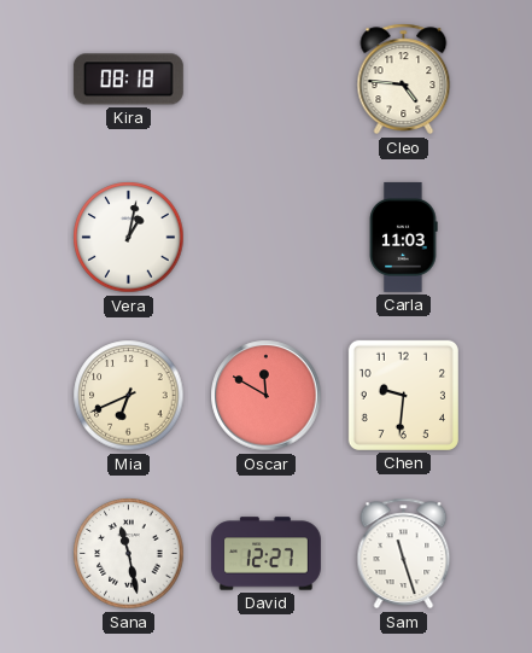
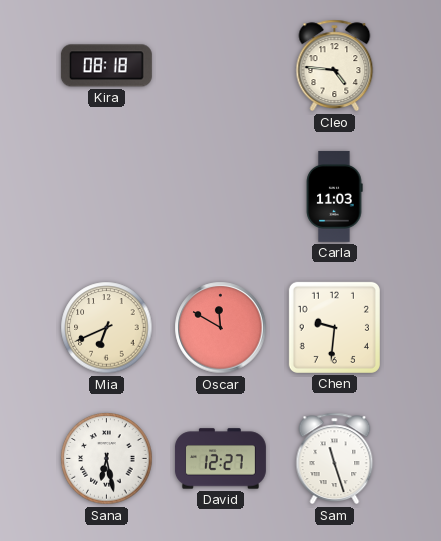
Vera: 1:02 -> none (129, 238)
Sana: 11:28 -> 6:28 (107, 459)
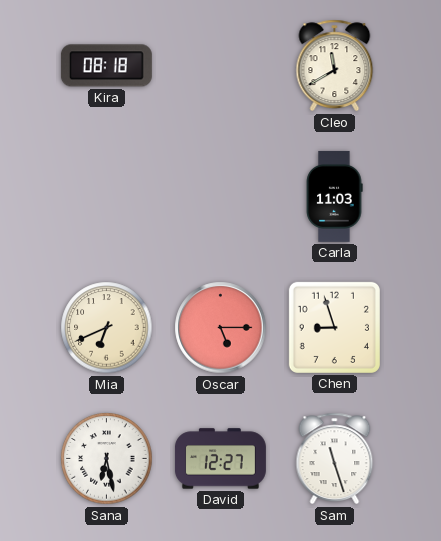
Cleo: 4:46 -> 11:40 (335, 66)
Oscar: 11:50 -> 5:15 (221, 328)
Chen: 9:31 -> 8:57 (334, 327)
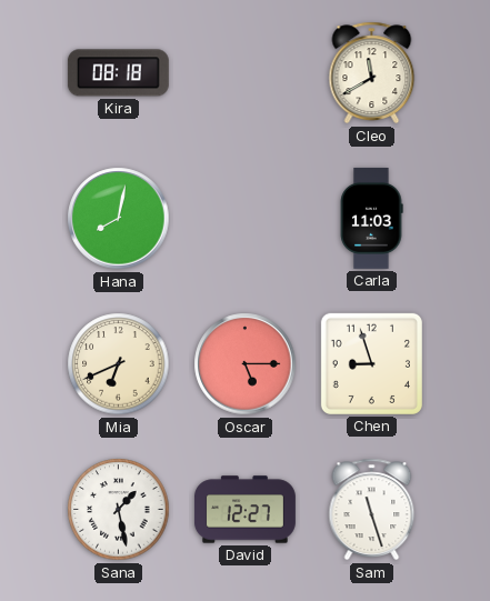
Hana: none -> 8:02 (119, 219)
Sana: 6:28 -> 1:28 (119, 510)
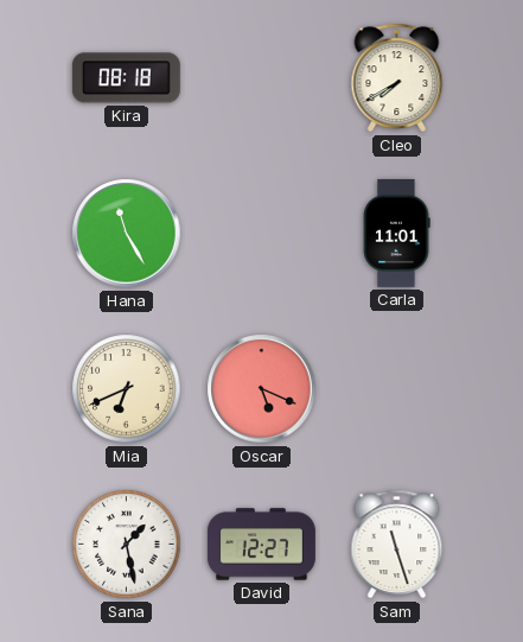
Cleo: 11:40 -> 7:40 (397, 78)
Hana: 8:02 -> 11:25 (127, 234)
Carla: 11:03 -> 11:01 (396, 233)
Oscar: 5:15 -> 5:19 (262, 389)
Chen: 8:57 -> none (371, 363)
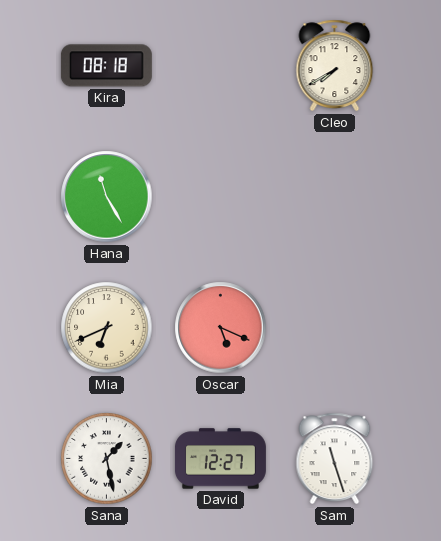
Carla: 11:01 -> none (396, 233)
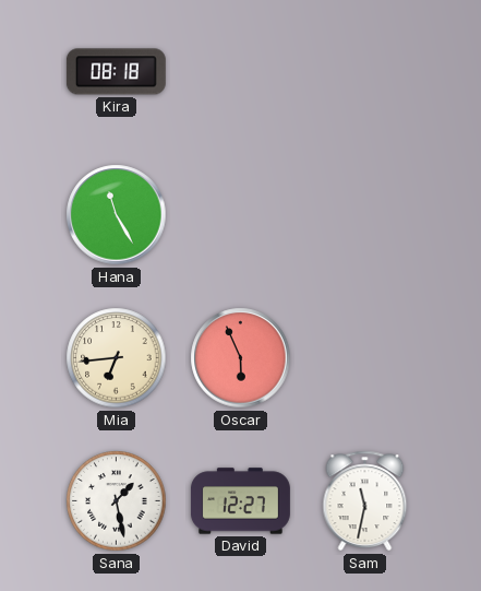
Cleo: 7:40 -> none (335, 66)
Mia: 6:41 -> 6:44 (117, 358)
Oscar: 5:19 -> 5:56 (241, 358)
Sam: 11:27 -> 11:32 (365, 501)
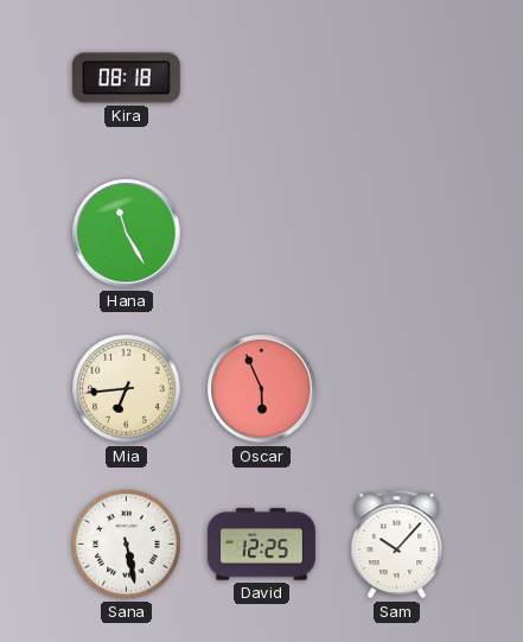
Sana: 1:28 -> 5:28 (127, 545)
David: 12:27 -> 12:25 (261, 545)
Sam: 11:32 -> 10:07 (397, 545)
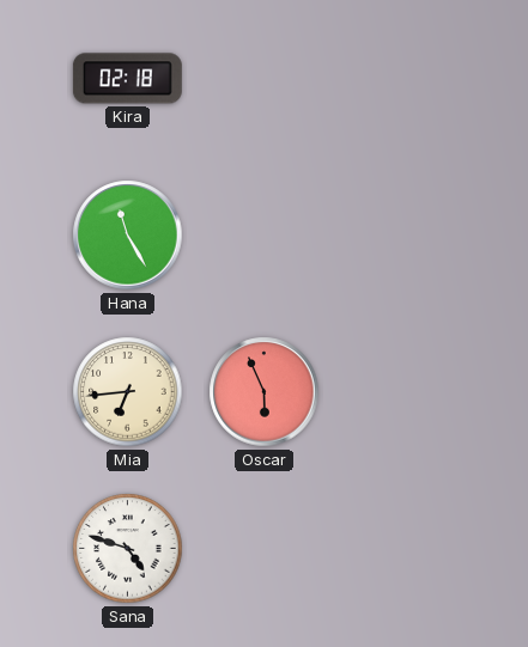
Kira: 08:18 -> 02:18 (127, 79)
Sana: 5:28 -> 4:48 (128, 549)
David: 12:25 -> none (261, 545)
Sam: 10:07 -> none (397, 545)
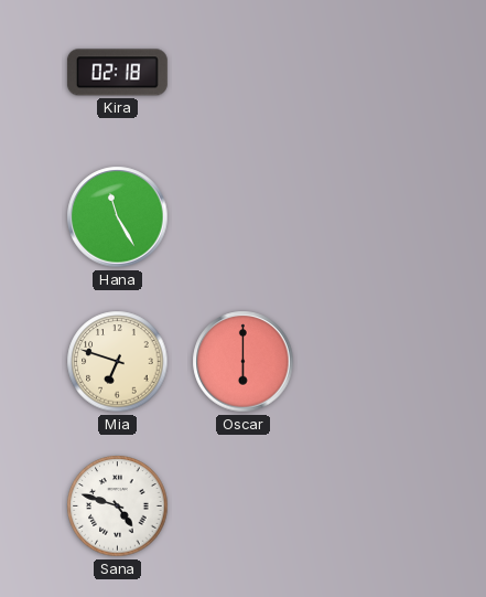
Mia: 6:44 -> 6:48 (118, 362)
Oscar: 5:56 -> 6:00 (244, 362)
